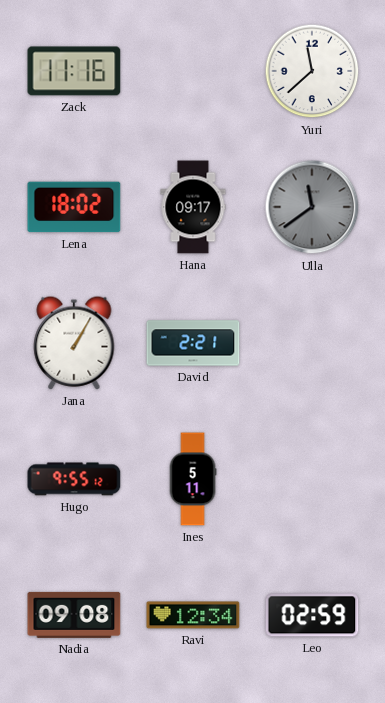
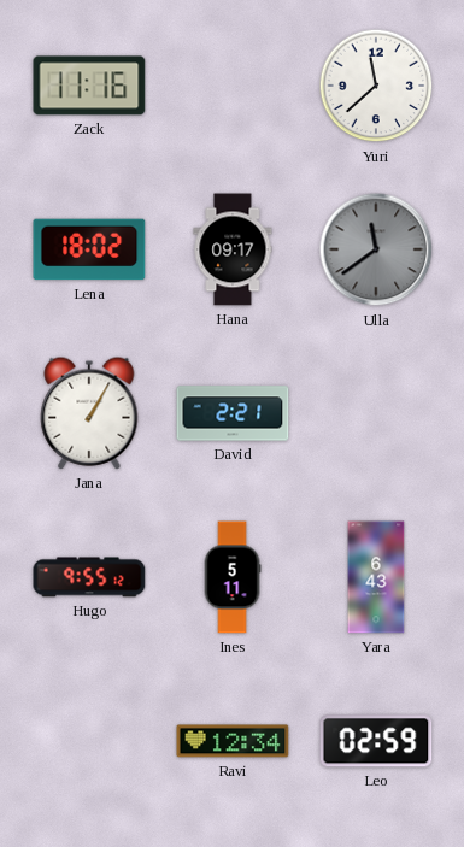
Yara: none -> 6:43 (376, 577)
Nadia: 09:08 -> none (74, 615)
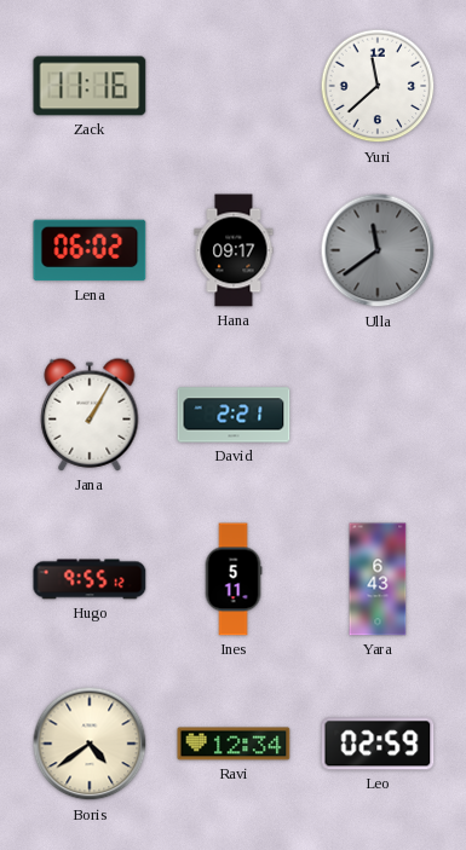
Lena: 18:02 -> 06:02 (90, 250)
Boris: none -> 4:39 (90, 744)
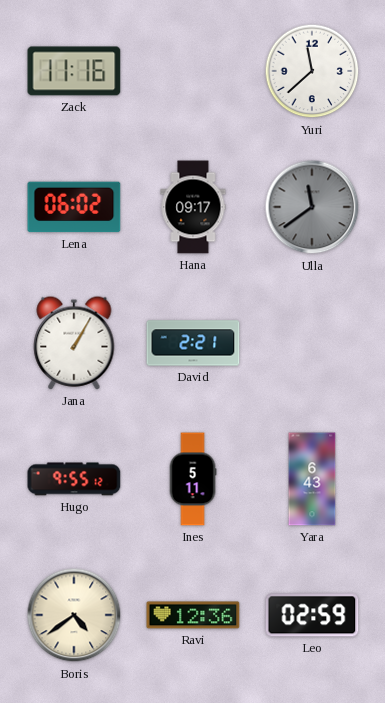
Ravi: 12:34 -> 12:36 (193, 615)
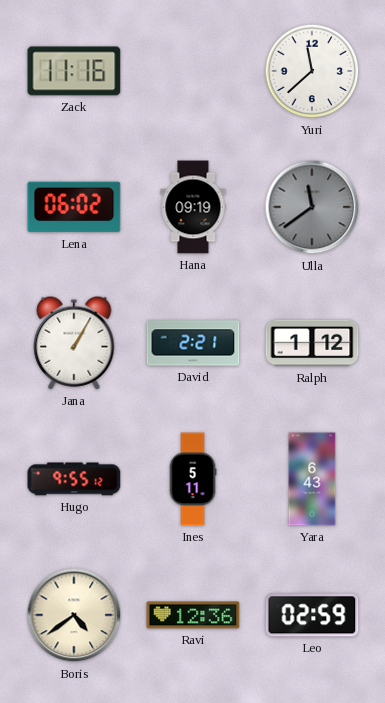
Hana: 09:17 -> 09:19 (193, 207)
Ralph: none -> 1:12 (312, 343)
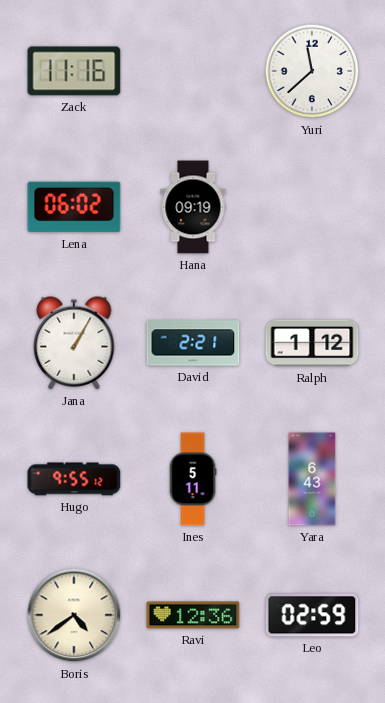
Ulla: 11:39 -> none (312, 207)
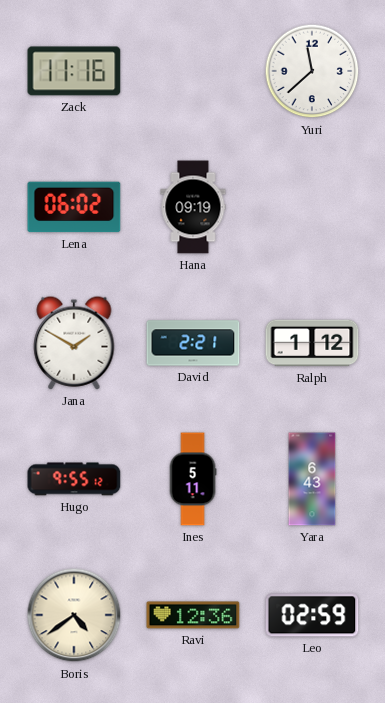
Jana: 1:05 -> 1:50 (74, 343)
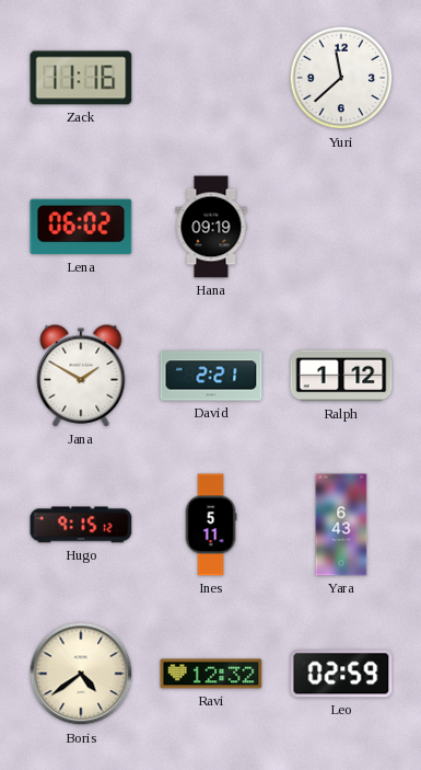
Hugo: 9:55 -> 9:15 (81, 525)
Ravi: 12:36 -> 12:32 (211, 674)
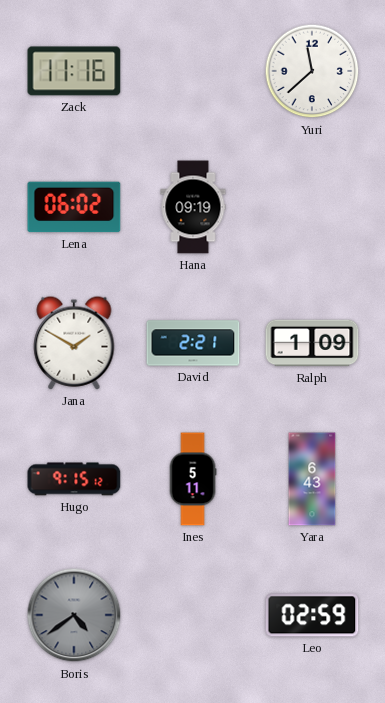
Ralph: 1:12 -> 1:09 (312, 343)
Boris dial: cream -> grey (74, 615)
Ravi: 12:32 -> none (211, 674)
